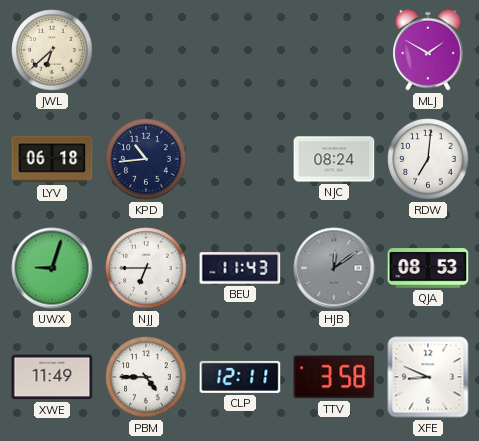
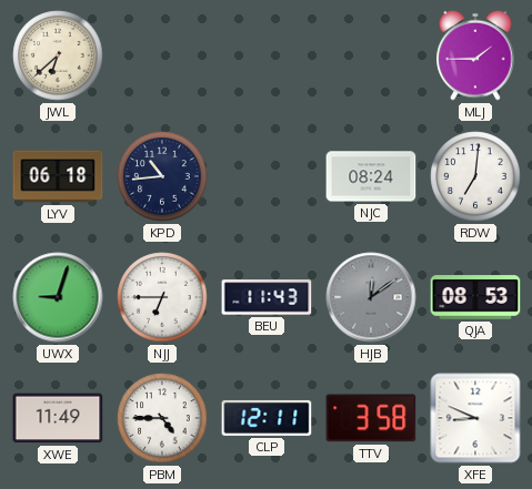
MLJ: 1:50 -> 1:45 (475, 55)
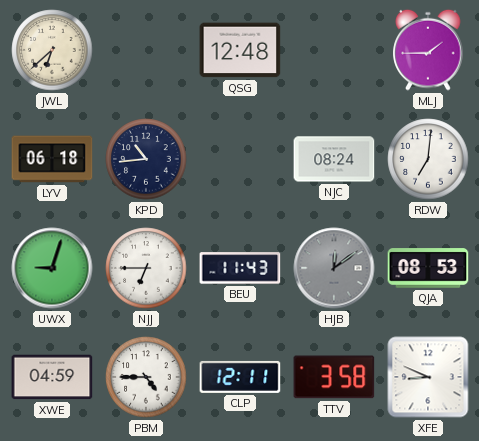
QSG: none -> 12:48 (240, 50)
XWE: 11:49 -> 04:59 (52, 377)
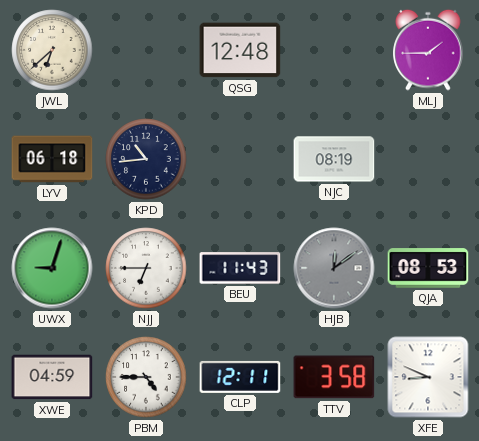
NJC: 08:24 -> 08:19 (334, 159)
RDW: 7:01 -> none (428, 159)
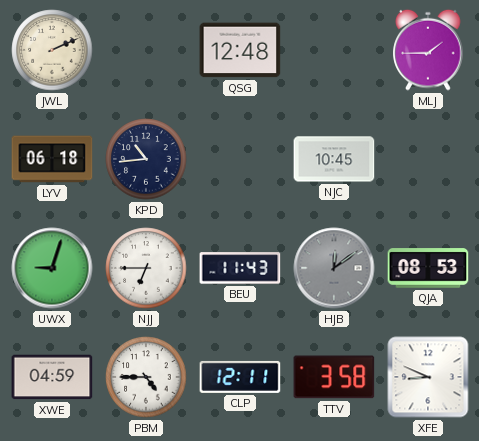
JWL: 6:38 -> 2:11 (52, 50)
NJC: 08:19 -> 10:45 (334, 159)
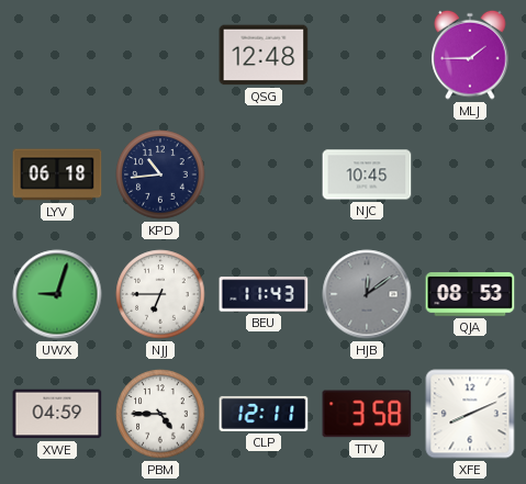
JWL: 2:11 -> none (52, 50)
XFE: 8:49 -> 8:11 (470, 414)
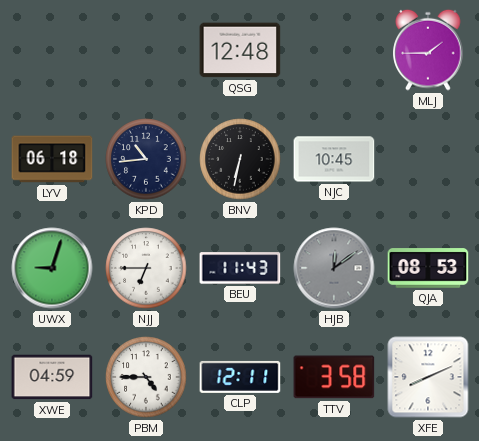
BNV: none -> 6:32 (240, 159)
